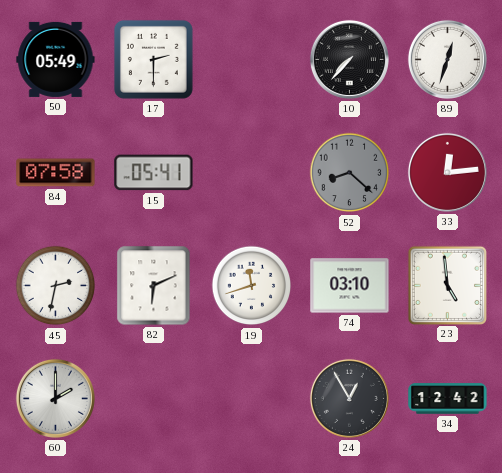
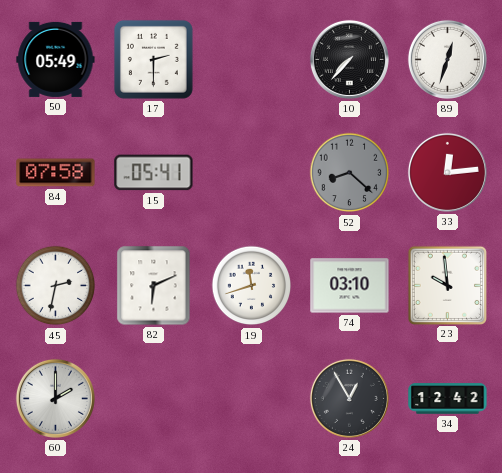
23: 4:59 -> 9:59 (447, 285)
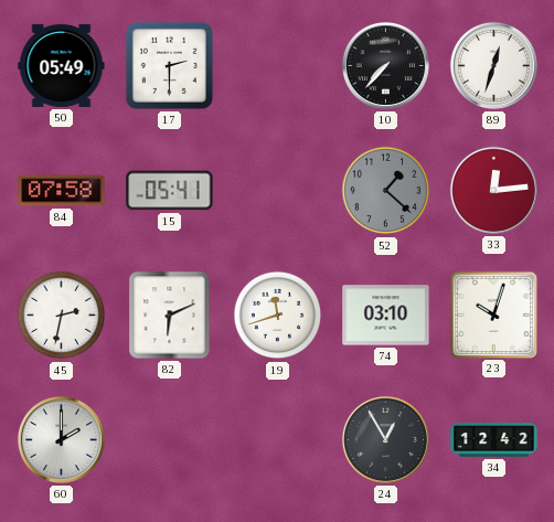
52: 8:22 -> 1:22 (386, 191)
23: 9:59 -> 10:03 (493, 315)
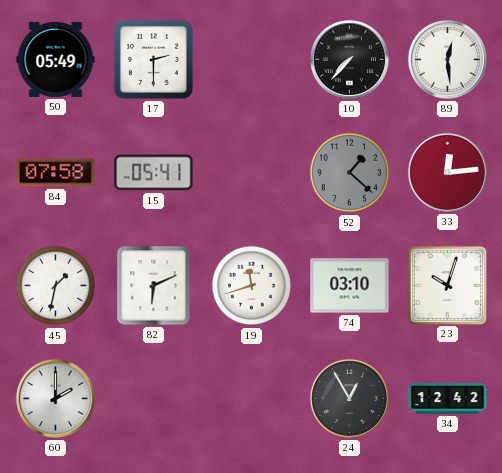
89: 12:33 -> 12:29 (447, 59)
45: 2:32 -> 1:32 (56, 286)
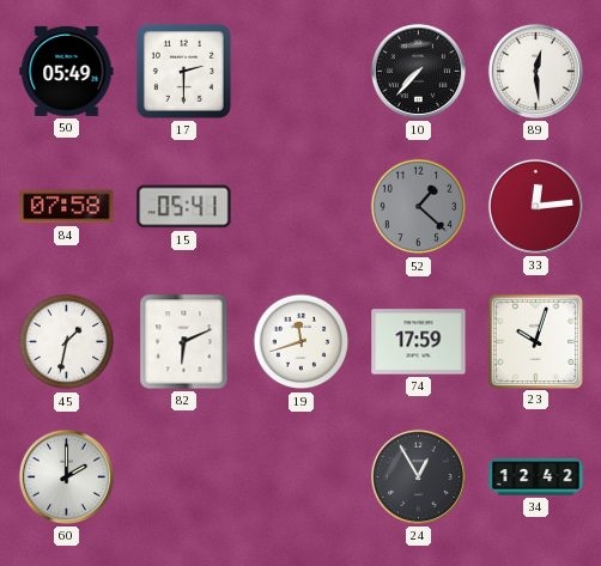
74: 03:10 -> 17:59 (419, 342)
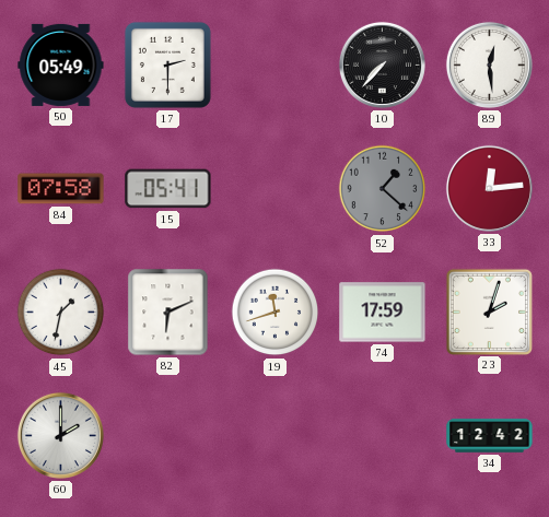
23: 10:03 -> 2:03 (489, 312)
24: 12:55 -> none (418, 476)
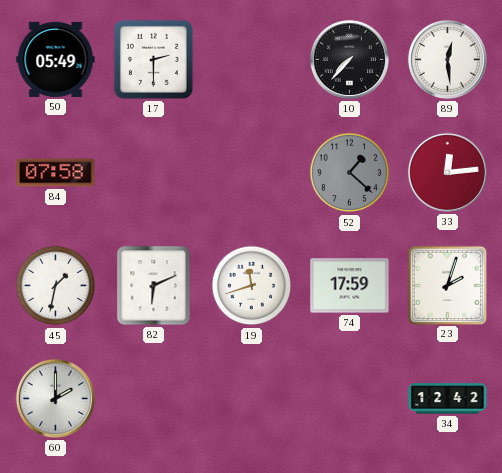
15: 05:41 -> none (168, 189)
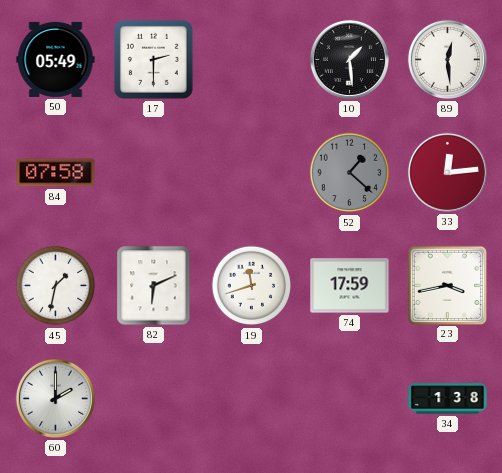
10: 7:37 -> 1:29 (349, 59)
23: 2:03 -> 3:43 (447, 285)
34: 12:42 -> 1:38 (448, 399)
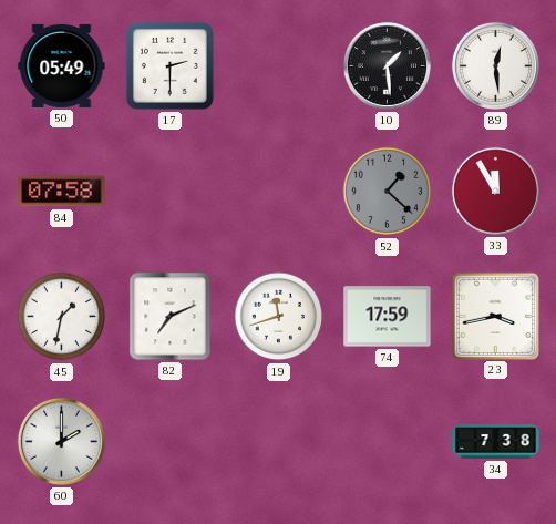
33: 12:14 -> 11:55 (495, 191)
82: 6:11 -> 7:11 (171, 317)
34: 1:38 -> 7:38 (496, 442)
